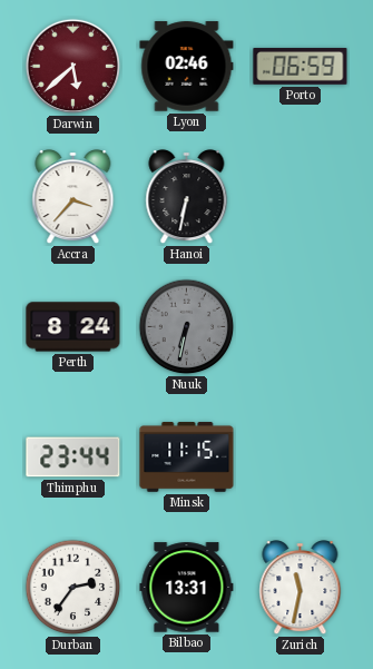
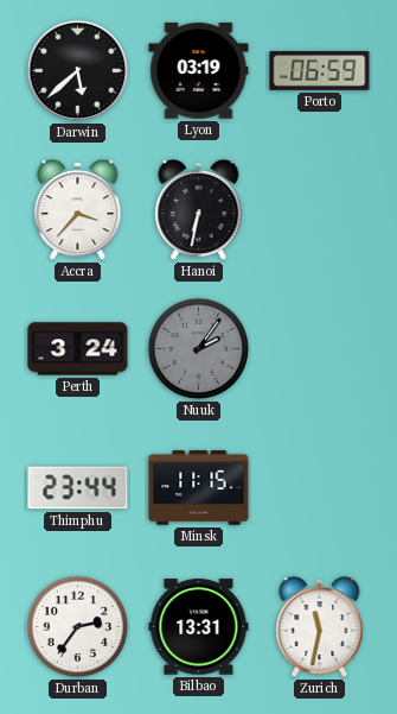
Darwin dial: burgundy -> black (78, 71)
Lyon: 02:46 -> 03:19 (199, 71)
Perth: 8:24 -> 3:24 (78, 349)
Nuuk: 6:32 -> 2:06 (199, 349)
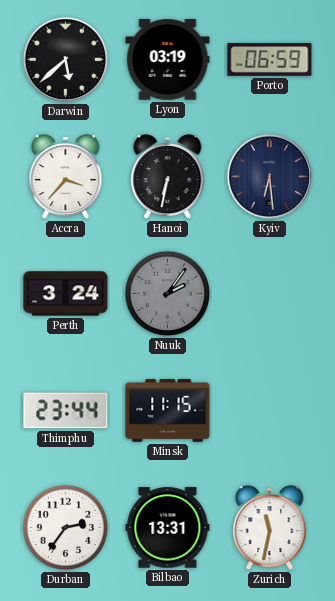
Kyiv: none -> 6:29 (270, 177)
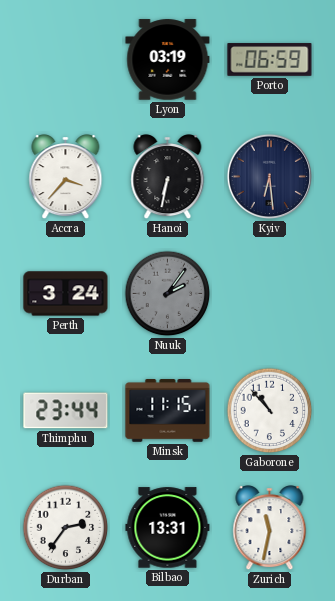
Darwin: 5:38 -> none (66, 60)
Gaborone: none -> 10:53 (270, 411)
